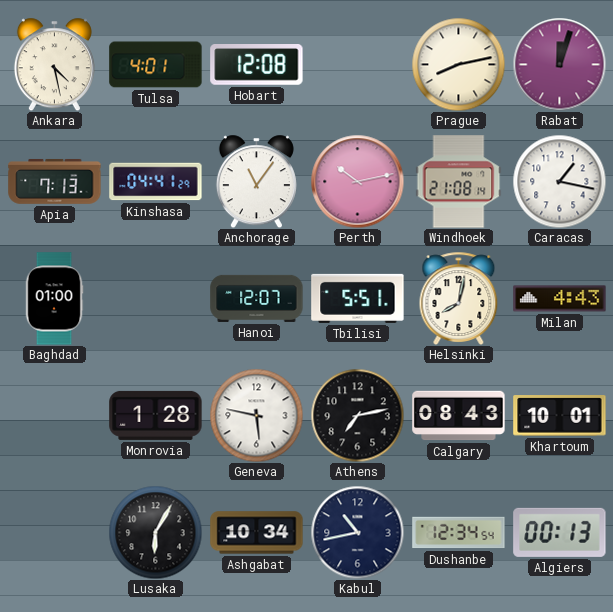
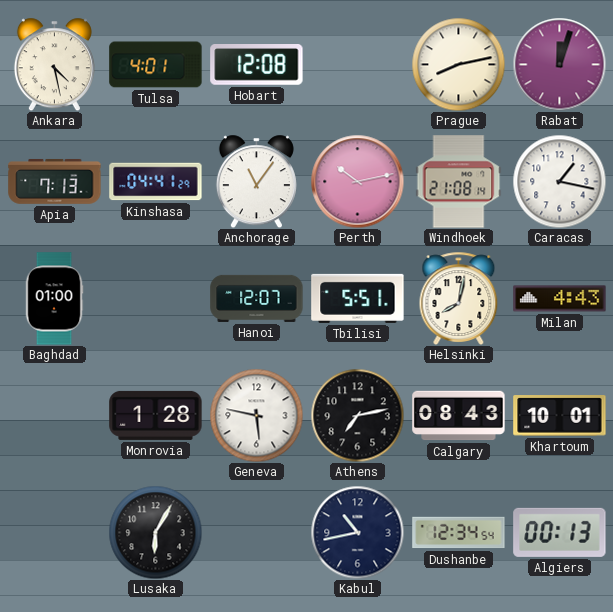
Ashgabat: 10:34 -> none (257, 533)
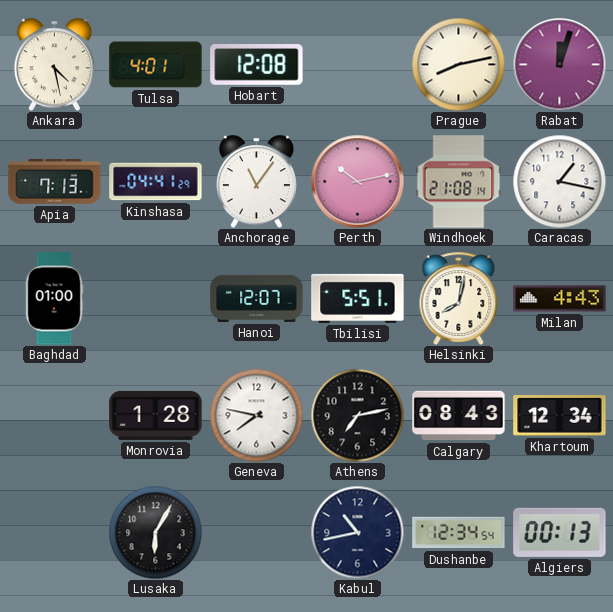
Geneva: 5:47 -> 7:47 (256, 415)
Khartoum: 10:01 -> 12:34 (560, 416)
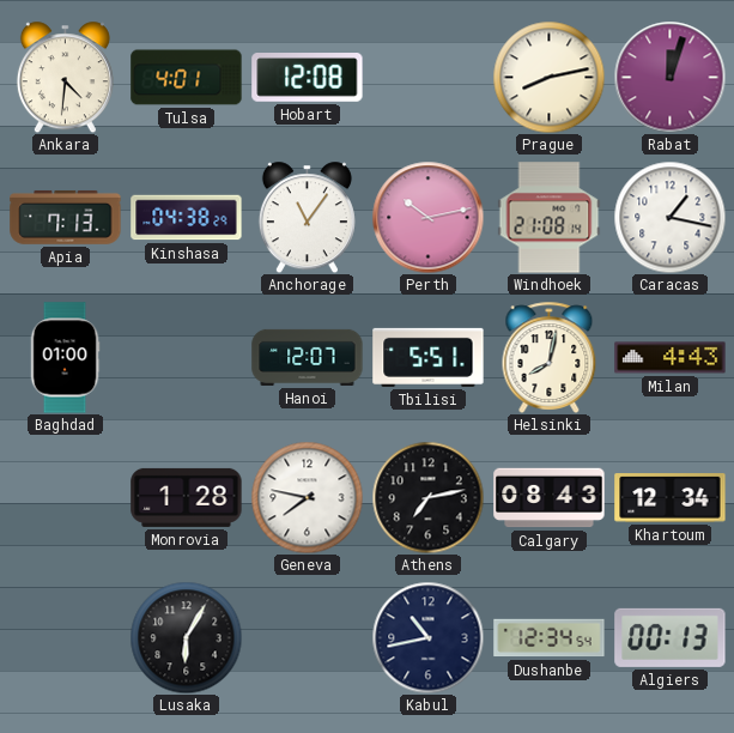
Ankara: 4:28 -> 4:31 (65, 77)
Kinshasa: 04:41 -> 04:38 (187, 218)
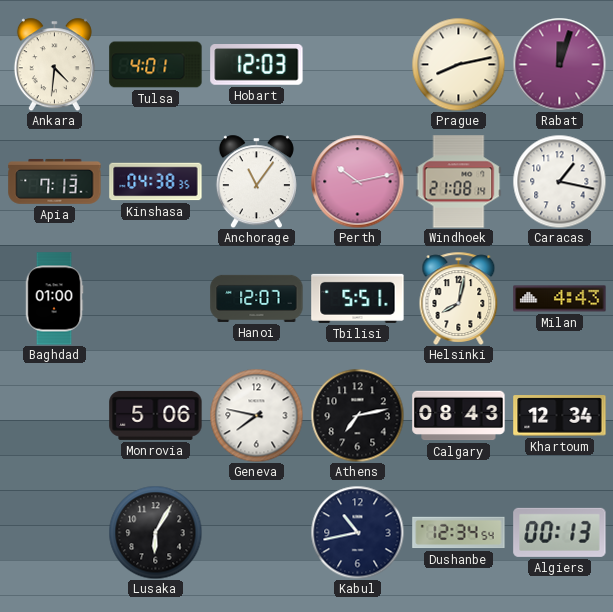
Hobart: 12:08 -> 12:03 (257, 65)
Kinshasa: 04:38:29 -> 04:38:35 (156, 182)
Monrovia: 1:28 -> 5:06 (156, 415)
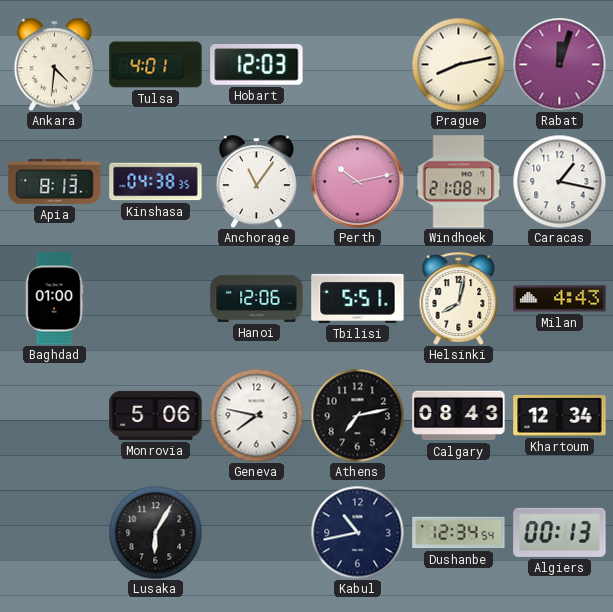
Apia: 7:13 -> 8:13 (55, 181)
Hanoi: 12:07 -> 12:06 (257, 298)
